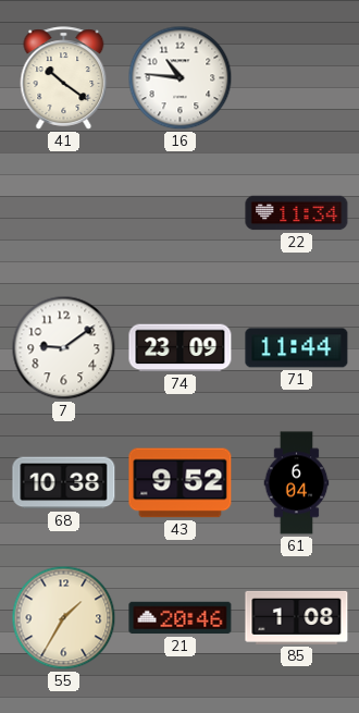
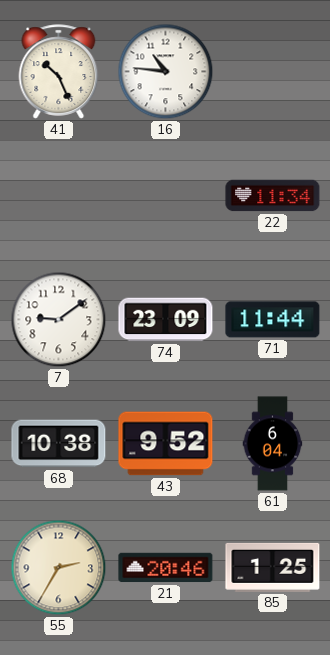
41: 10:21 -> 10:26 (59, 72)
55: 1:35 -> 2:35 (59, 568)
85: 1:08 -> 1:25 (273, 567)
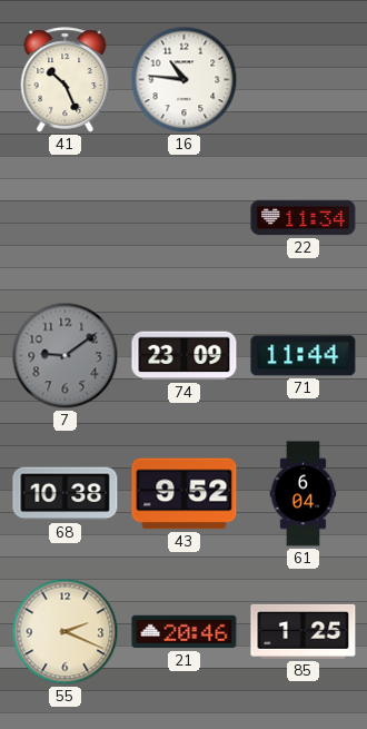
7 dial: white -> grey (66, 356)
55: 2:35 -> 2:19 (66, 632)
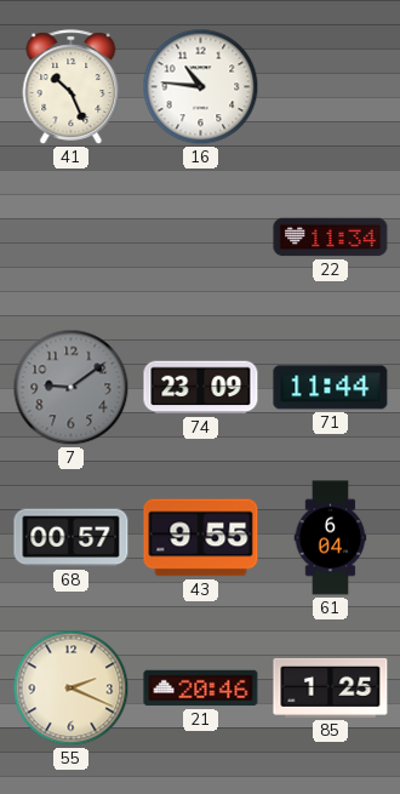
68: 10:38 -> 00:57 (72, 538)
43: 9:52 -> 9:55 (201, 538)
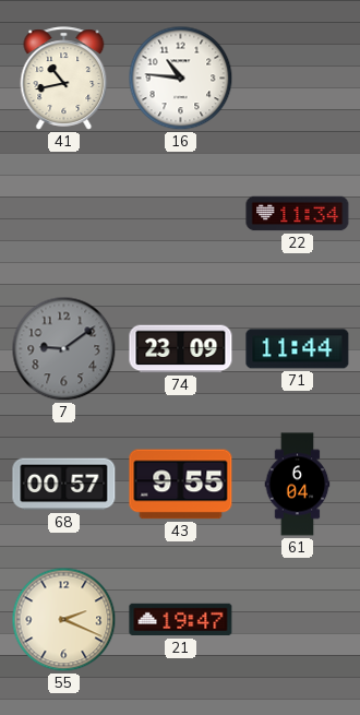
41: 10:26 -> 10:43 (64, 79)
21: 20:46 -> 19:47 (181, 620)
85: 1:25 -> none (331, 687)
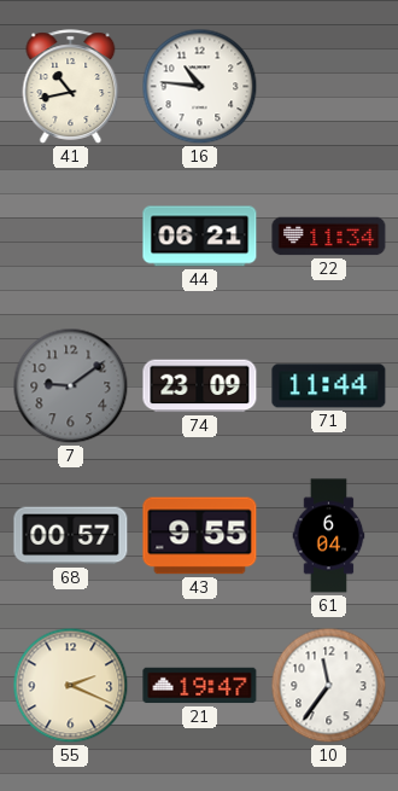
44: none -> 06:21 (200, 237)
10: none -> 11:36 (329, 686)
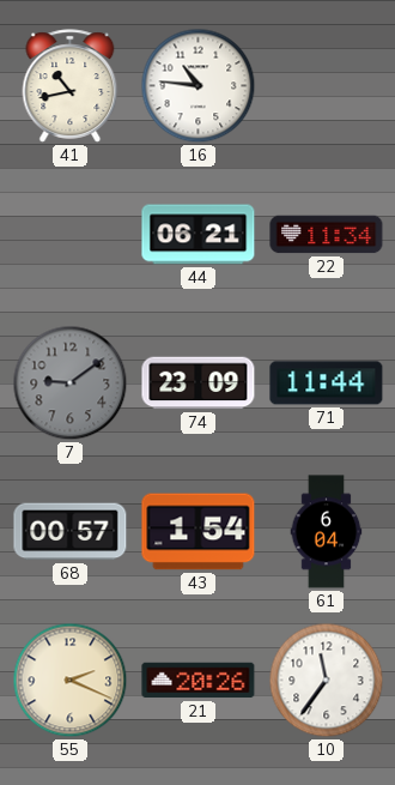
43: 9:55 -> 1:54 (199, 532)
21: 19:47 -> 20:26 (199, 681)
